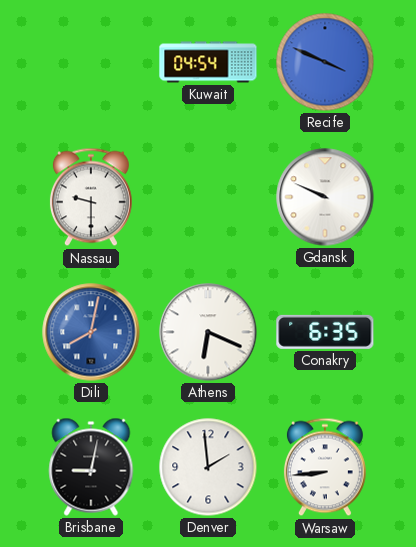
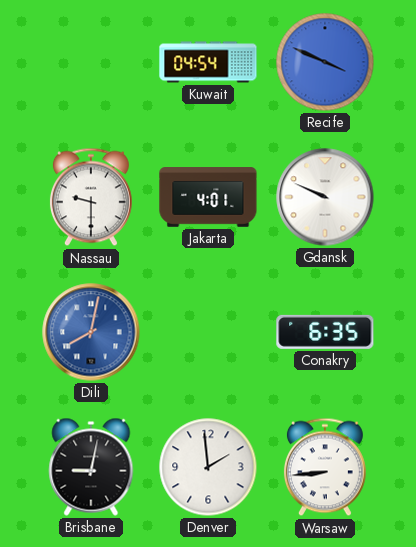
Jakarta: none -> 4:01 (208, 197)
Athens: 6:19 -> none (208, 332)
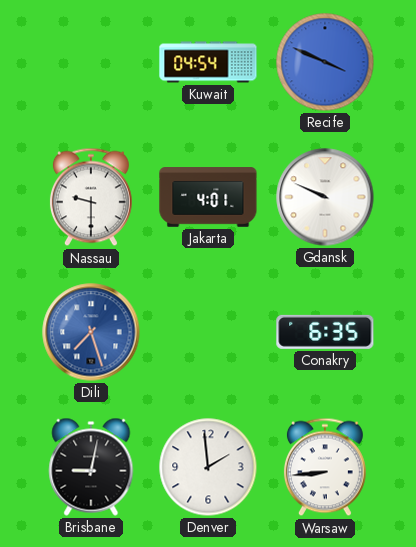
Dili: 8:02 -> 7:27 (91, 332)
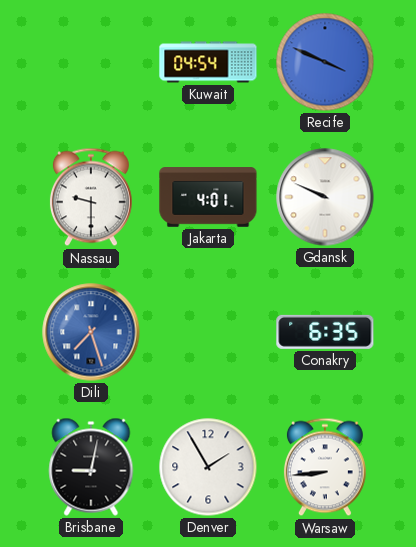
Denver: 1:59 -> 1:55 (208, 467)
